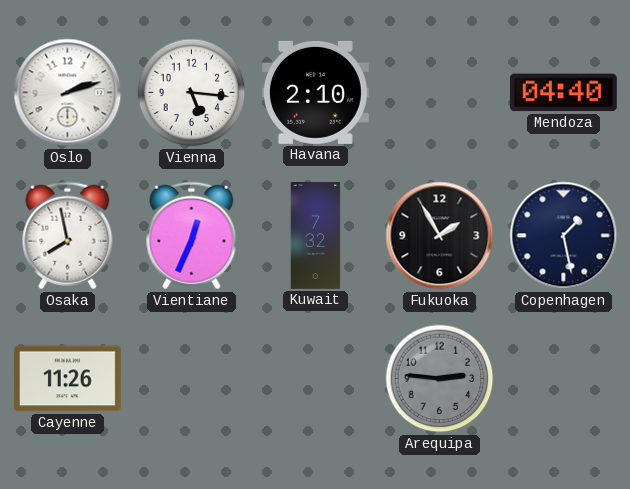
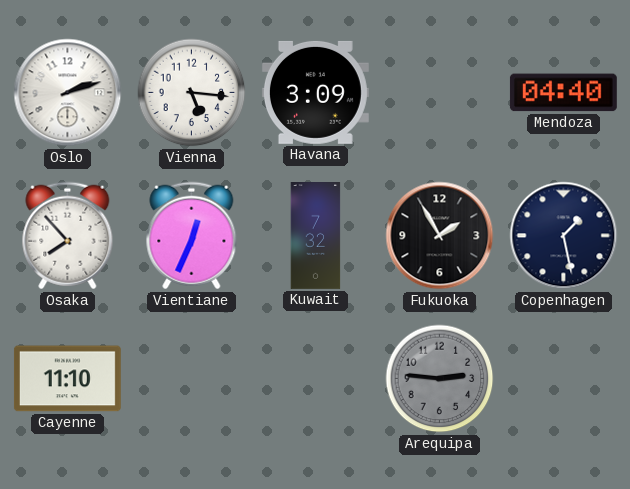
Havana: 2:10 -> 3:09 (315, 92)
Osaka: 7:58 -> 7:53 (68, 236)
Cayenne: 11:26 -> 11:10 (67, 379)
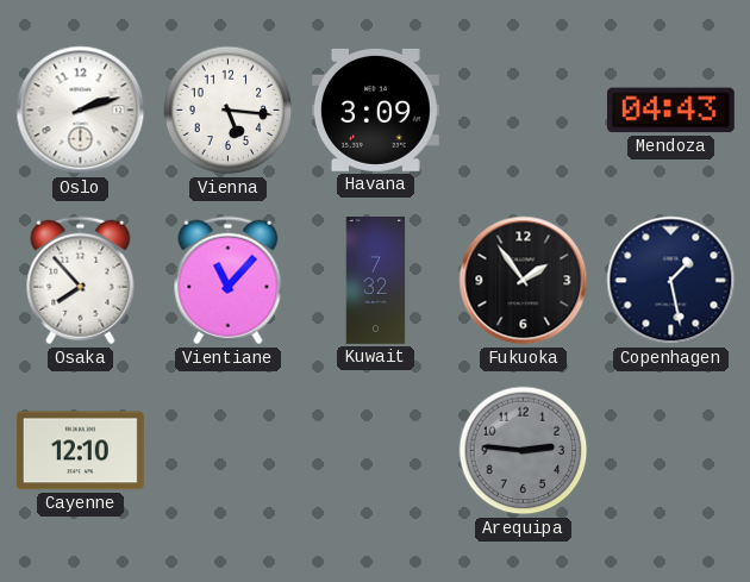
Mendoza: 04:40 -> 04:43 (670, 111)
Vientiane: 12:34 -> 11:07 (229, 281)
Fukuoka: 1:55 -> 1:54 (524, 281)
Cayenne: 11:10 -> 12:10 (80, 451)
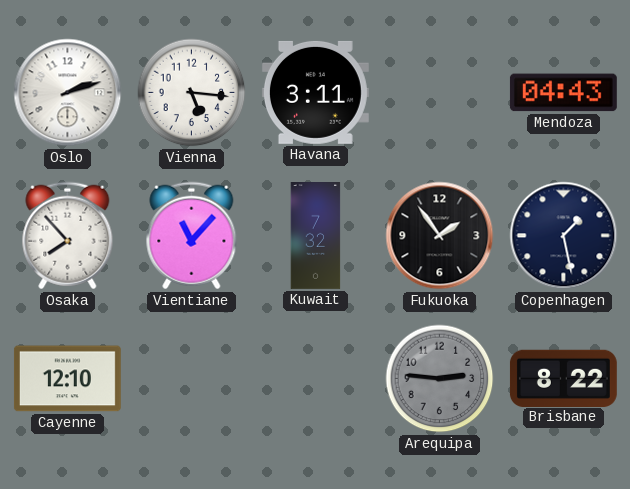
Havana: 3:09 -> 3:11 (315, 92)
Brisbane: none -> 8:22 (563, 378)
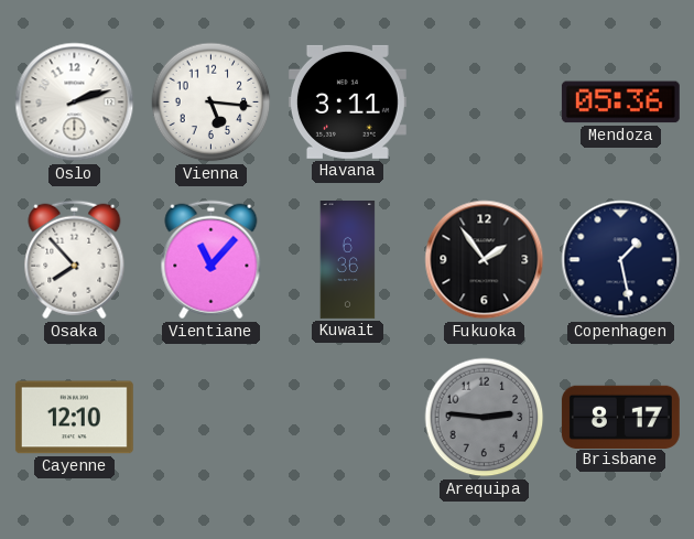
Mendoza: 04:43 -> 05:36 (620, 103)
Kuwait: 7:32 -> 6:36 (348, 260)
Brisbane: 8:22 -> 8:17 (620, 417)
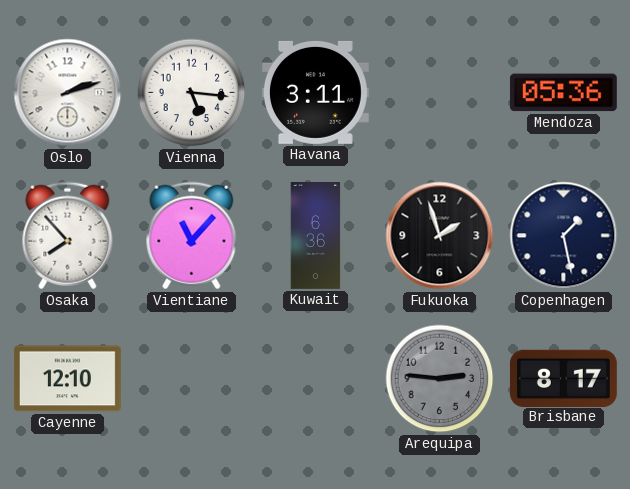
Fukuoka: 1:54 -> 1:57 (440, 236)
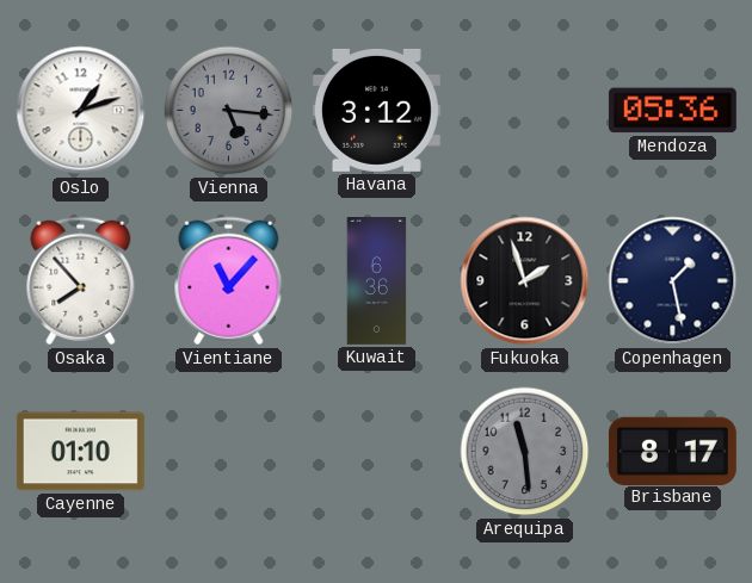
Oslo: 2:12 -> 1:12 (81, 111)
Vienna dial: white -> grey (229, 111)
Havana: 3:11 -> 3:12 (376, 110)
Cayenne: 12:10 -> 01:10 (80, 452)
Arequipa: 2:46 -> 11:29 (525, 452)
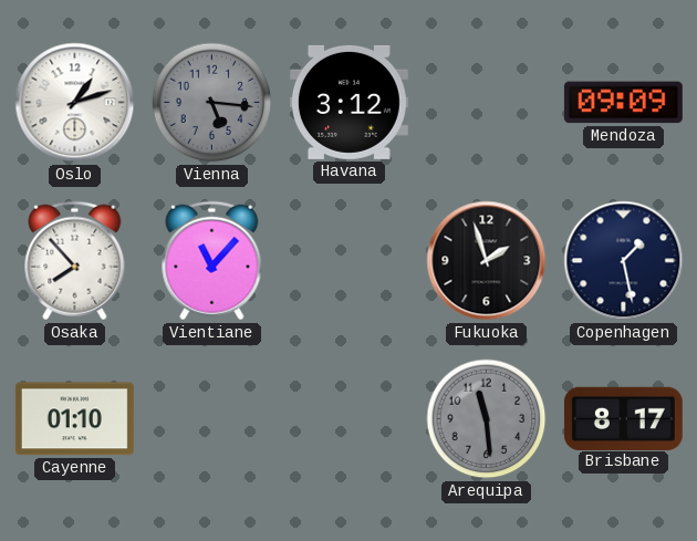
Mendoza: 05:36 -> 09:09 (623, 103)
Kuwait: 6:36 -> none (377, 281)
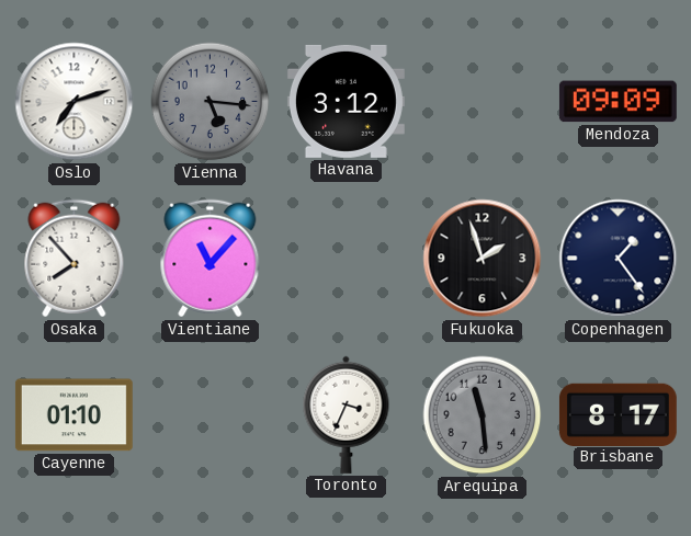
Oslo: 1:12 -> 7:12 (75, 102)
Copenhagen: 1:28 -> 1:24 (619, 259)
Toronto: none -> 3:34 (347, 414)
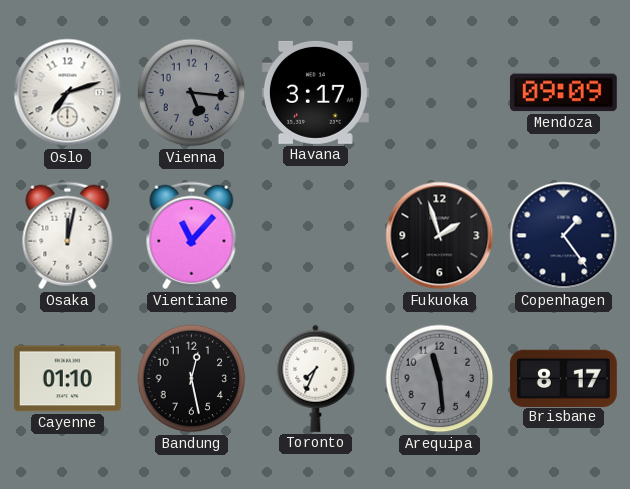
Havana: 3:12 -> 3:17 (315, 92)
Osaka: 7:53 -> 12:02 (68, 236)
Bandung: none -> 12:28 (192, 379)
Toronto: 3:34 -> 7:34 (316, 378)
